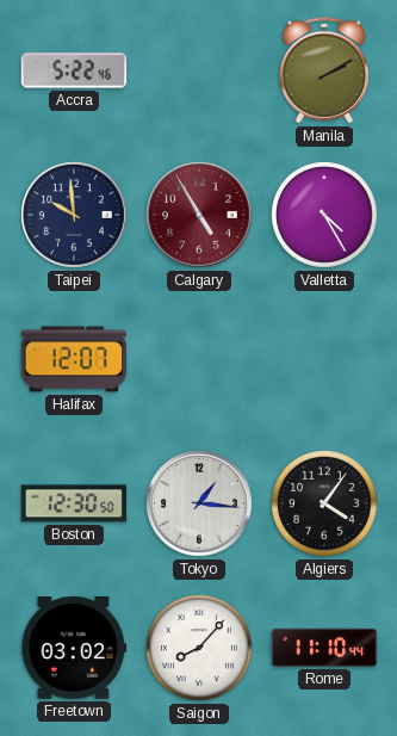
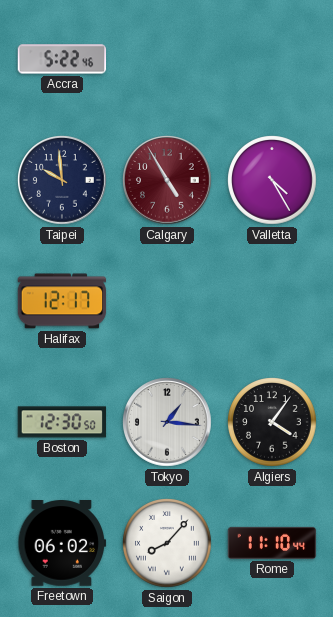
Manila: 2:10 -> none (324, 70)
Halifax: 12:07 -> 12:17 (62, 301)
Freetown: 03:02 -> 06:02 (62, 544)
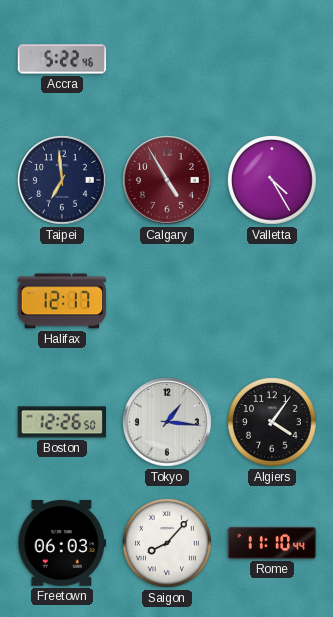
Taipei: 9:59 -> 6:59 (63, 181)
Boston: 12:30 -> 12:26 (62, 422)
Freetown: 06:02 -> 06:03 (62, 544)
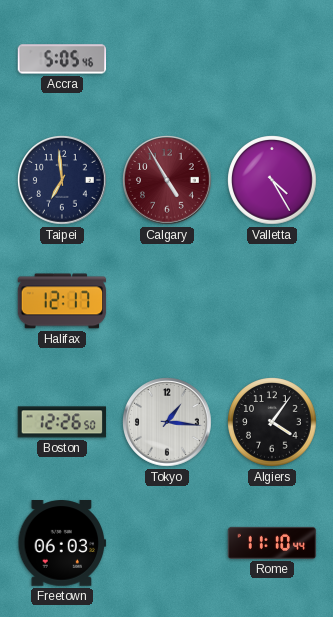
Accra: 5:22 -> 5:05 (62, 59)
Saigon: 8:07 -> none (168, 544)
